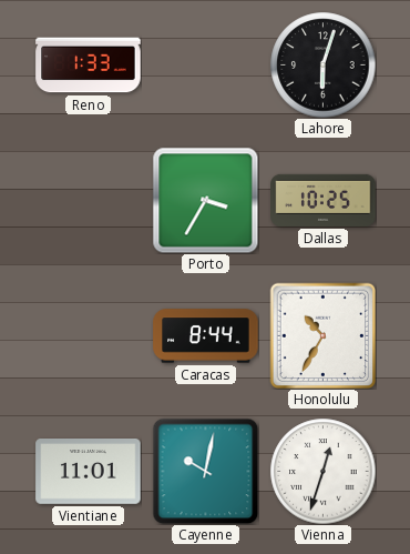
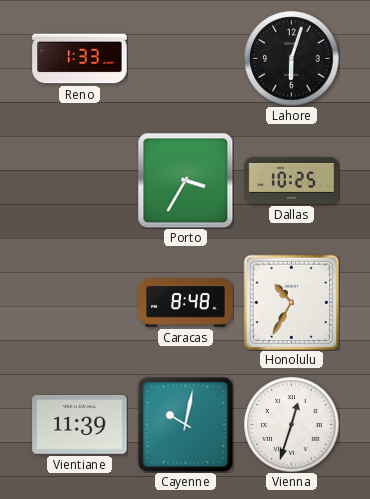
Caracas: 8:44 -> 8:48 (186, 303)
Vientiane: 11:01 -> 11:39 (80, 425)
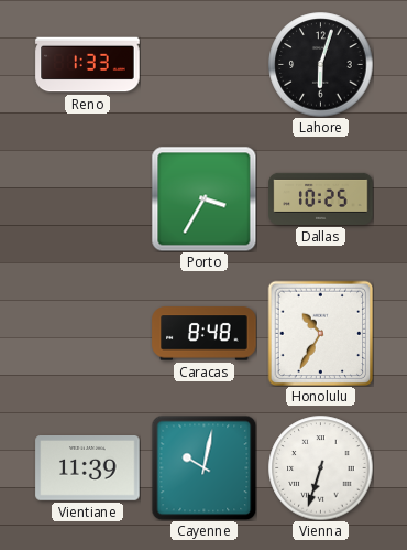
Vienna: 12:33 -> 6:33 (320, 467)
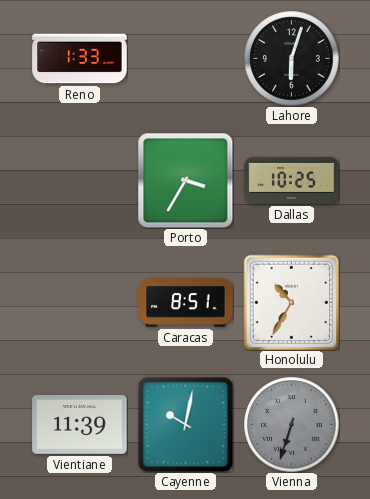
Caracas: 8:48 -> 8:51 (186, 303)
Vienna dial: white -> grey (291, 424)
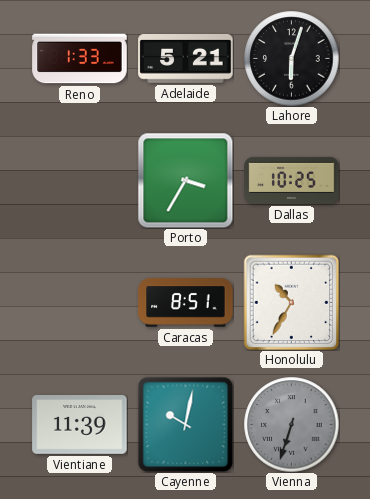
Adelaide: none -> 5:21 (186, 59)
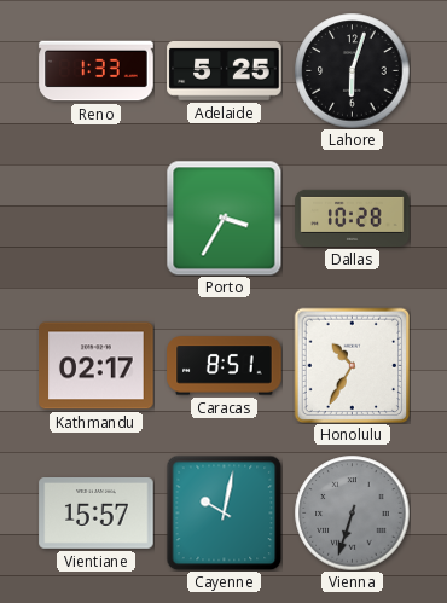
Adelaide: 5:21 -> 5:25 (225, 71)
Dallas: 10:25 -> 10:28 (353, 218)
Kathmandu: none -> 02:17 (97, 366)
Vientiane: 11:39 -> 15:57 (97, 514)
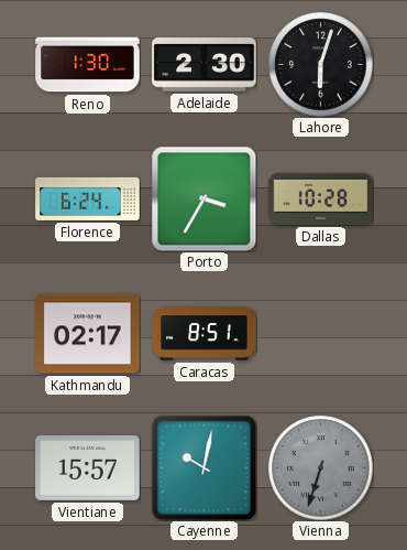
Reno: 1:33 -> 1:30 (88, 65)
Adelaide: 5:25 -> 2:30 (205, 65)
Florence: none -> 6:24 (88, 198)
Honolulu: 10:35 -> none (352, 365)
